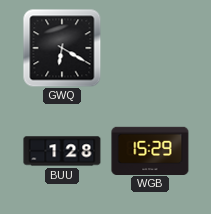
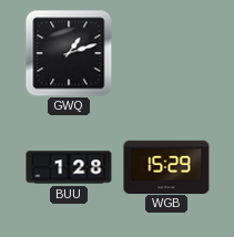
GWQ: 6:20 -> 1:12 (69, 53)
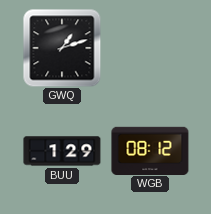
BUU: 1:28 -> 1:29 (62, 151)
WGB: 15:29 -> 08:12 (150, 150)
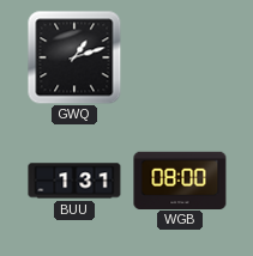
BUU: 1:29 -> 1:31 (74, 181)
WGB: 08:12 -> 08:00 (180, 179)
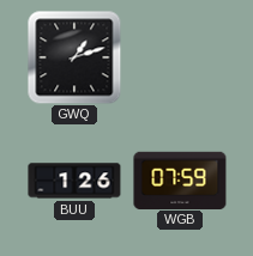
BUU: 1:31 -> 1:26 (74, 181)
WGB: 08:00 -> 07:59 (180, 179)
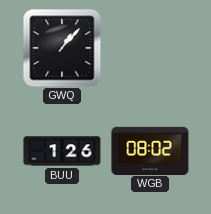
GWQ: 1:12 -> 1:07 (62, 48)
WGB: 07:59 -> 08:02 (150, 150)
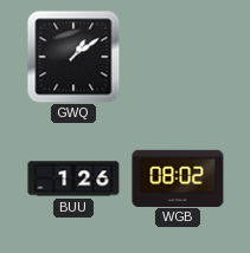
GWQ: 1:07 -> 1:09 (73, 57)
